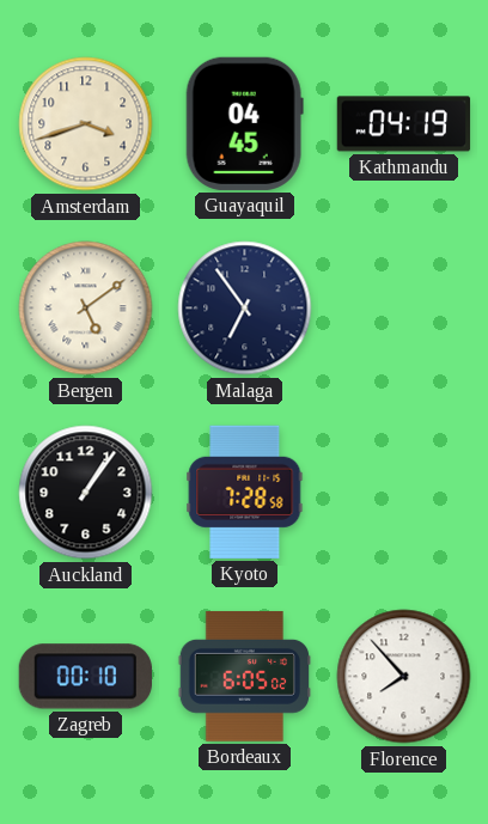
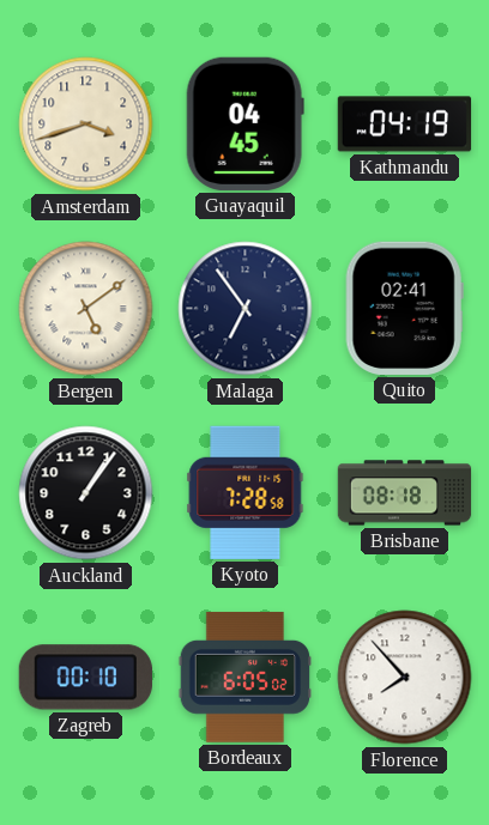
Quito: none -> 02:41 (404, 308)
Brisbane: none -> 08:18 (405, 493)
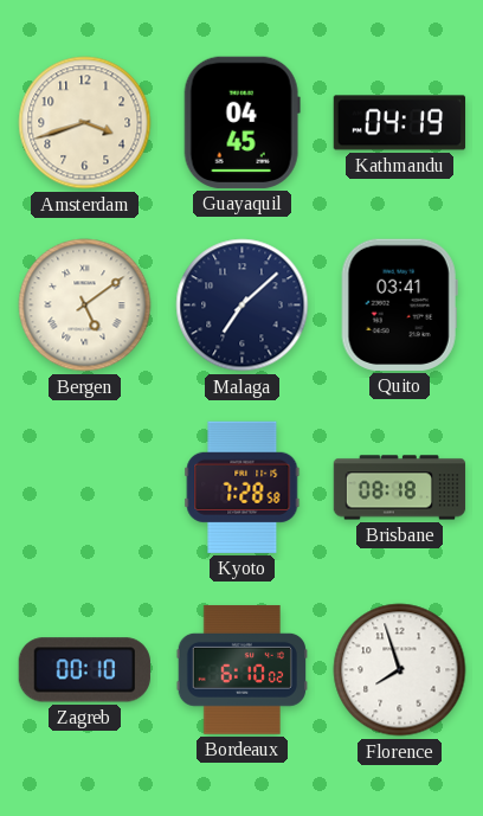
Malaga: 6:54 -> 7:08 (243, 306)
Quito: 02:41 -> 03:41 (399, 304)
Auckland: 1:06 -> none (86, 493)
Bordeaux: 6:05 -> 6:10 (241, 670)
Florence: 7:53 -> 7:57 (400, 670)
